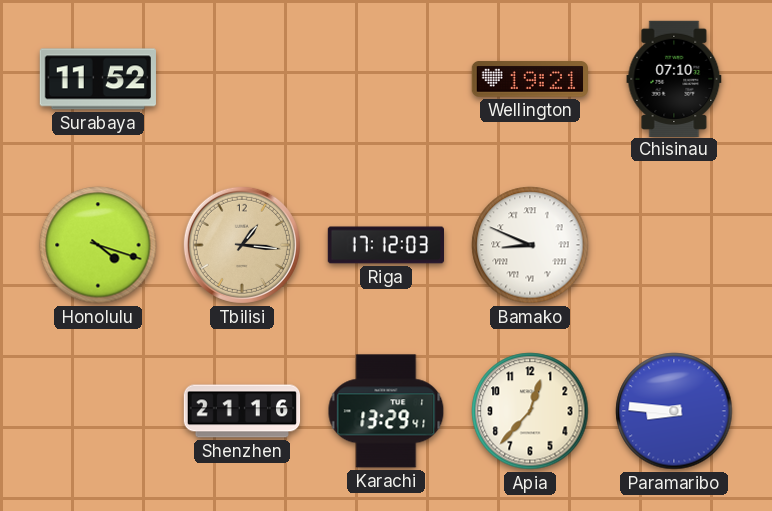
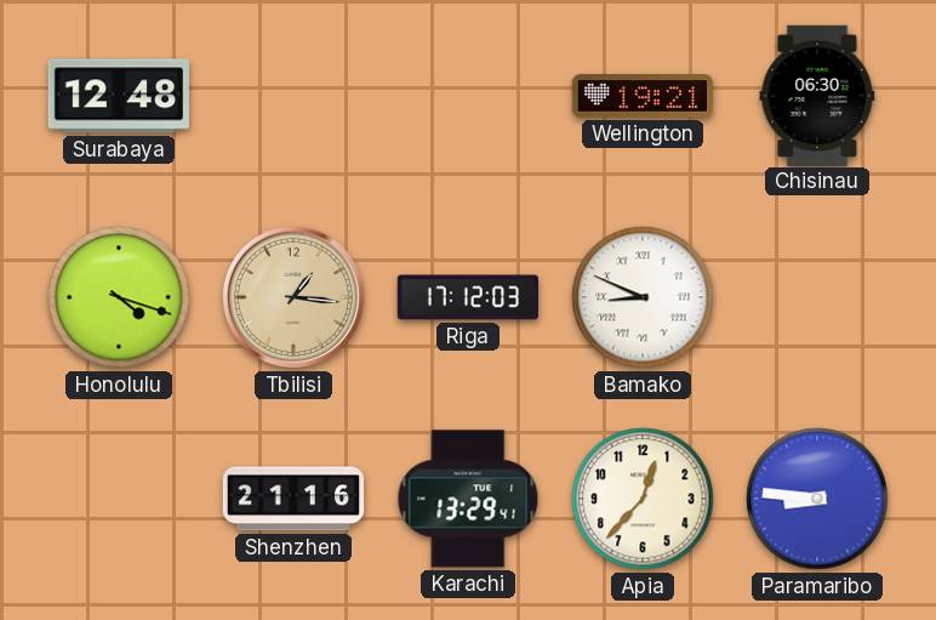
Surabaya: 11:52 -> 12:48 (119, 96)
Chisinau: 07:10 -> 06:30 (817, 95)
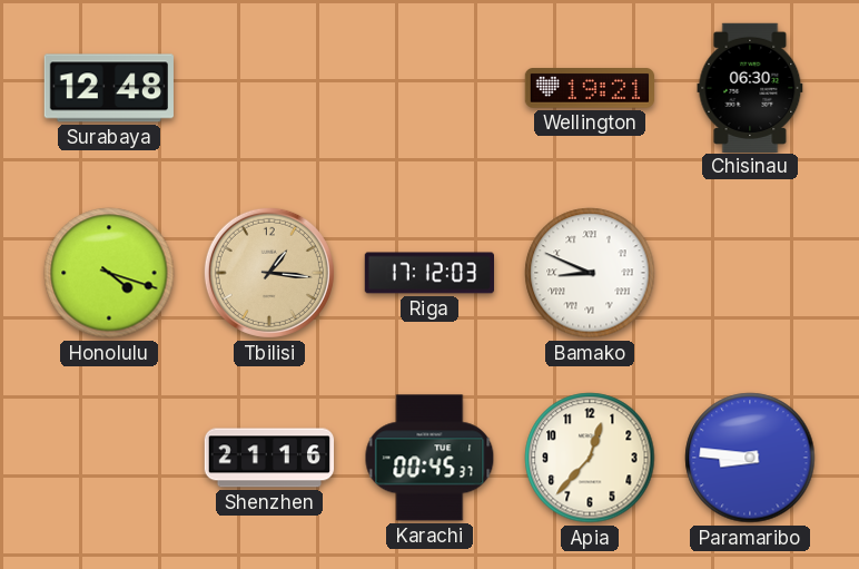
Karachi: 13:29 -> 00:45 (429, 458)
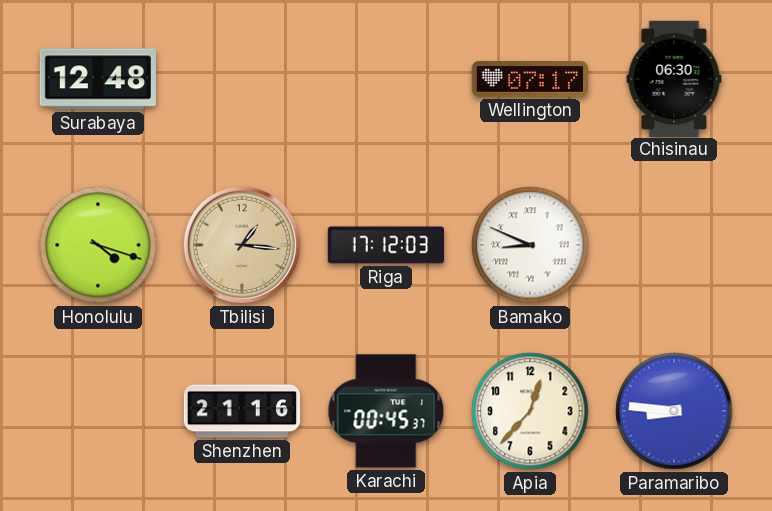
Wellington: 19:21 -> 07:17 (529, 79)
